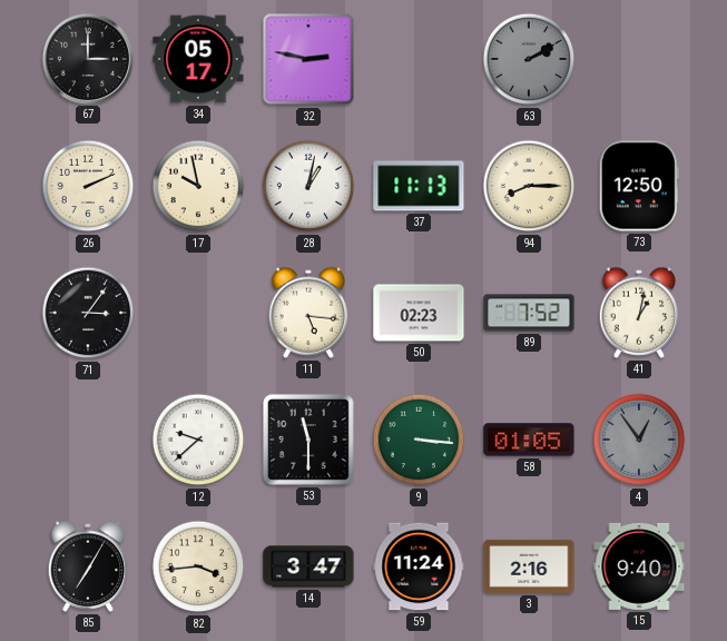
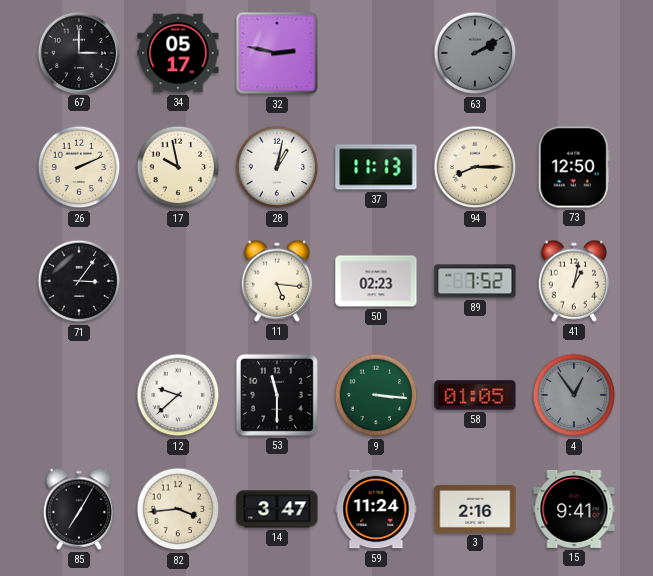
15: 9:40 -> 9:41 (574, 509)
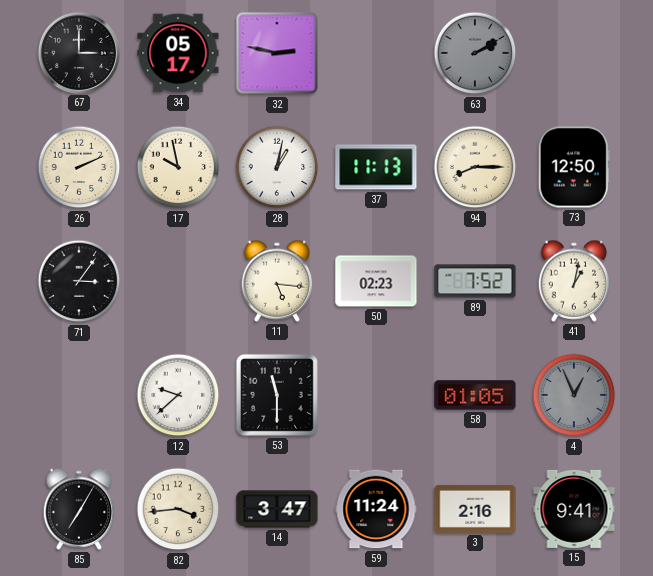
9: 3:16 -> none (376, 395)
4: 12:54 -> 12:56 (574, 395)
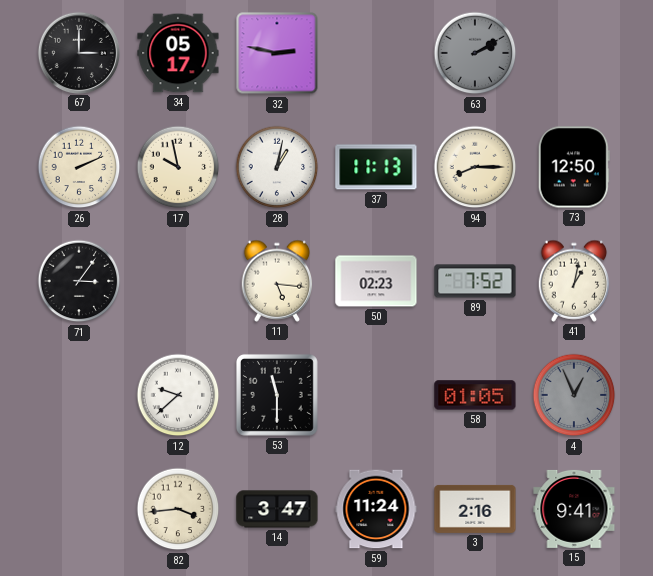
85: 7:05 -> none (79, 509)
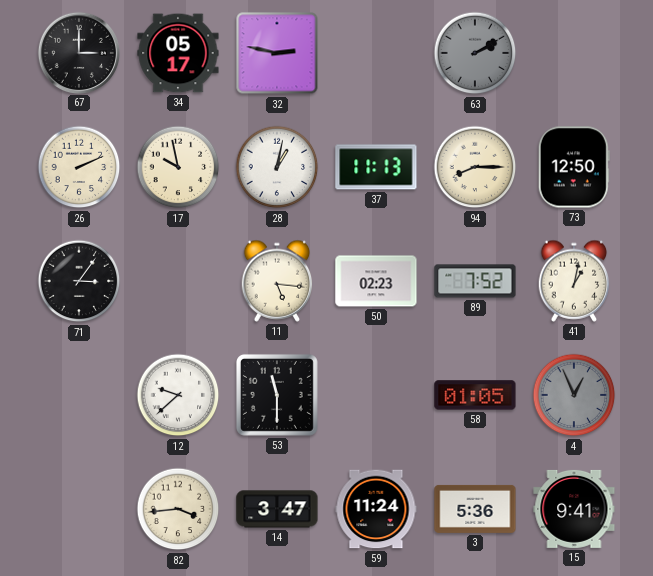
3: 2:16 -> 5:36 (475, 509)
